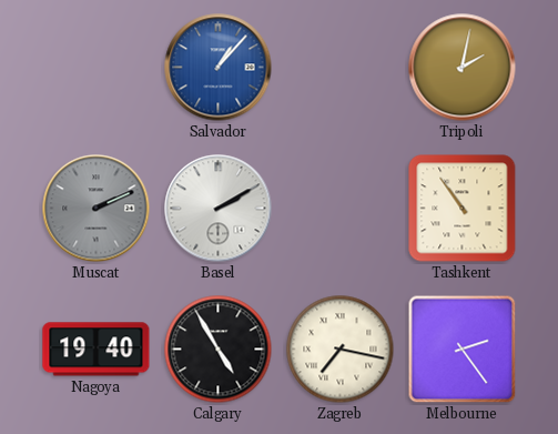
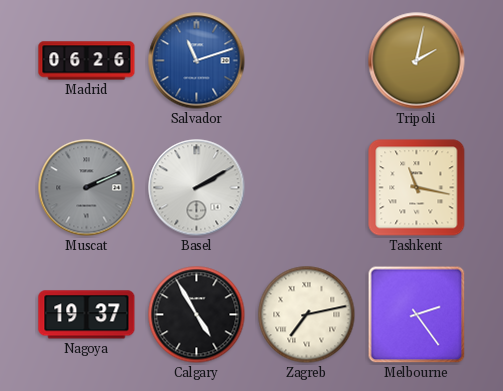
Madrid: none -> 06:26 (87, 61)
Salvador: 1:07 -> 11:12 (197, 61)
Tashkent: 10:54 -> 11:17 (417, 188)
Nagoya: 19:40 -> 19:37 (87, 315)
Zagreb: 7:17 -> 7:13 (307, 315)
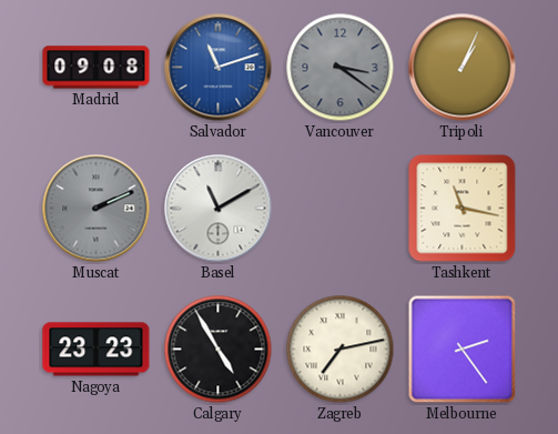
Madrid: 06:26 -> 09:08 (97, 68)
Vancouver: none -> 3:21 (341, 68)
Tripoli: 2:02 -> 1:04 (463, 68)
Basel: 2:10 -> 11:10 (219, 209)
Nagoya: 19:37 -> 23:23 (97, 350)
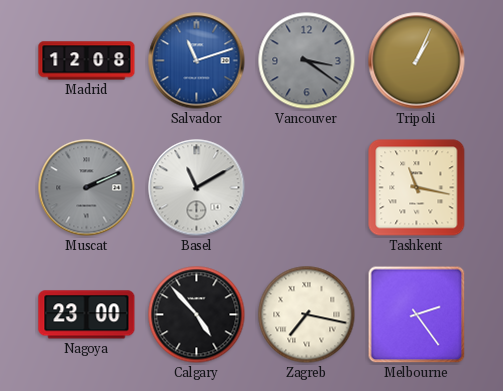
Madrid: 09:08 -> 12:08 (87, 61)
Nagoya: 23:23 -> 23:00 (87, 315)
Calgary: 4:55 -> 4:53 (197, 315)
Zagreb: 7:13 -> 7:17 (307, 315)
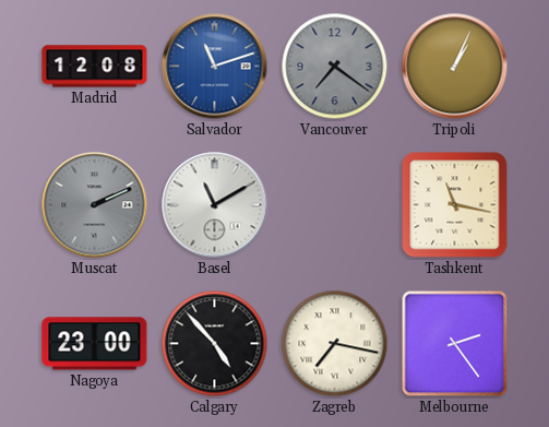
Vancouver: 3:21 -> 7:21 (335, 67)
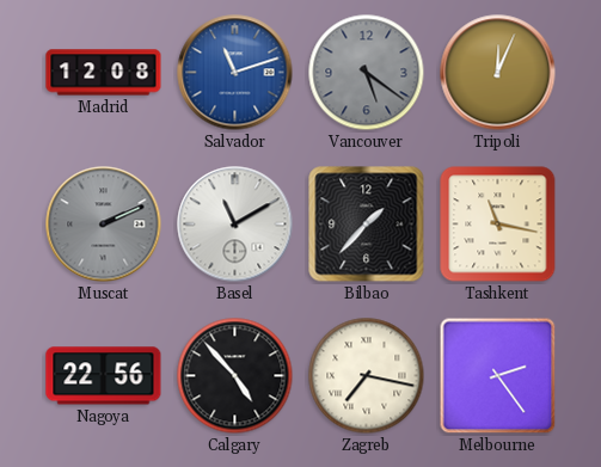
Vancouver: 7:21 -> 5:21 (367, 73)
Tripoli: 1:04 -> 12:04 (498, 73)
Bilbao: none -> 1:37 (367, 225)
Nagoya: 23:00 -> 22:56 (104, 376)
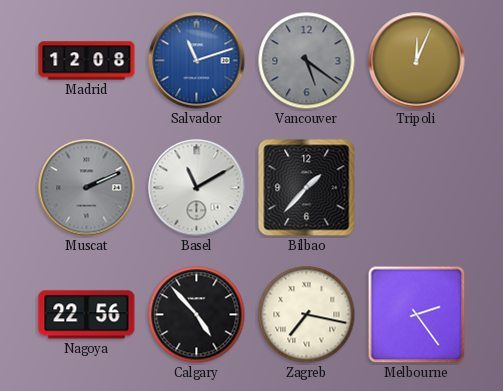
Tashkent: 11:17 -> none (498, 225)
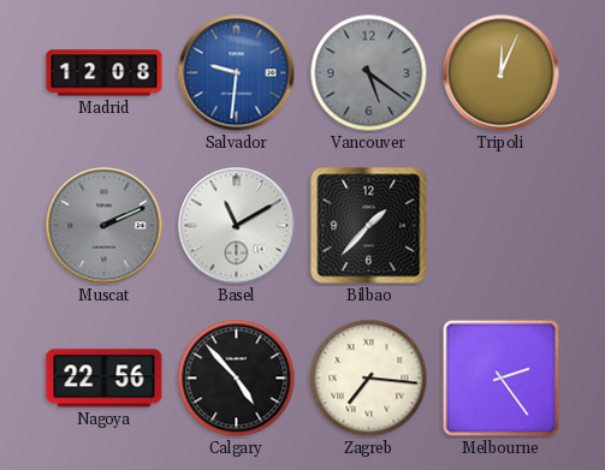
Salvador: 11:12 -> 9:31 (237, 73)
Zagreb: 7:17 -> 7:16 (369, 379)
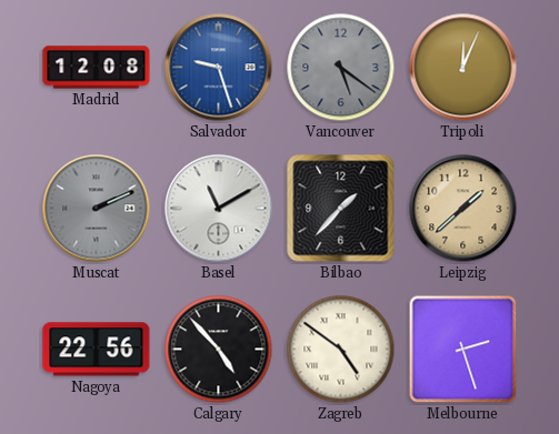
Salvador: 9:31 -> 9:27 (219, 68)
Leipzig: none -> 1:38 (463, 209)
Zagreb: 7:16 -> 4:51 (341, 350)
Melbourne: 2:24 -> 2:27 (463, 350)
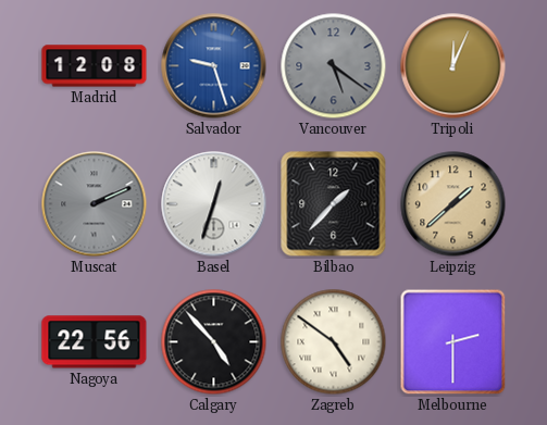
Basel: 11:10 -> 12:33 (214, 204)
Melbourne: 2:27 -> 2:30 (453, 342)
